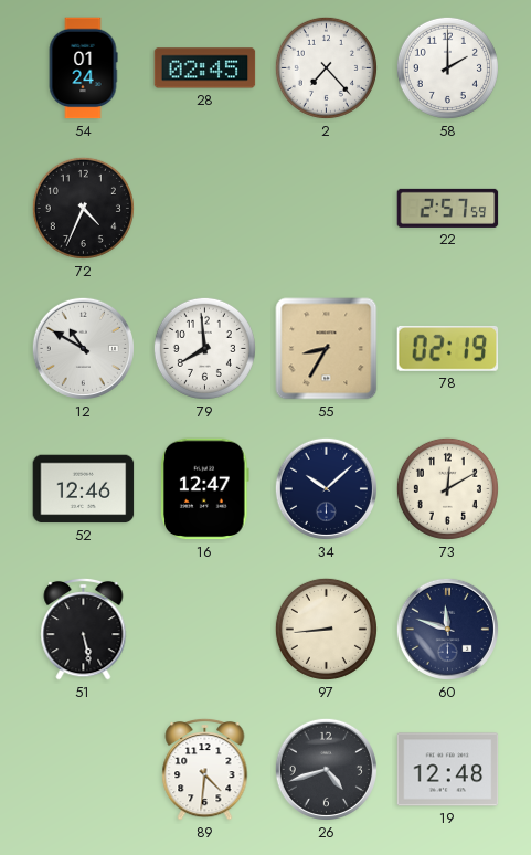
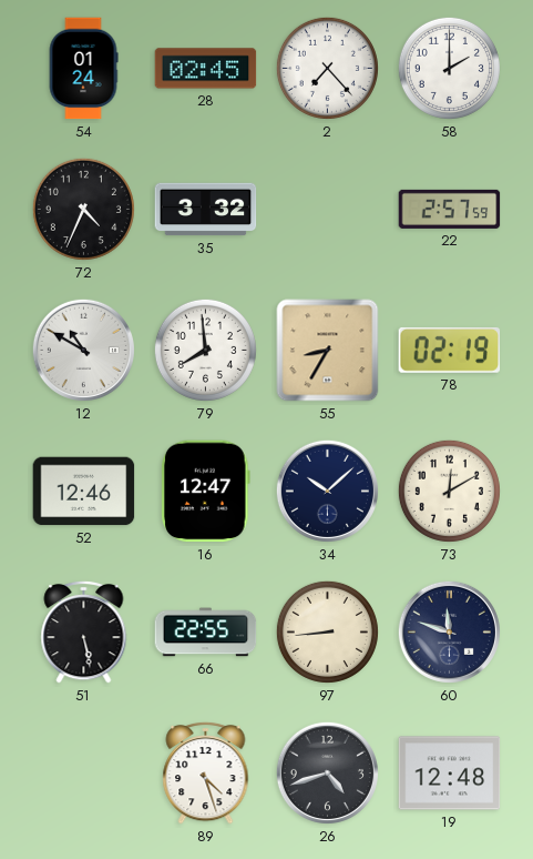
35: none -> 3:32 (206, 210)
66: none -> 22:55 (206, 633)
89: 4:31 -> 4:27 (206, 772)
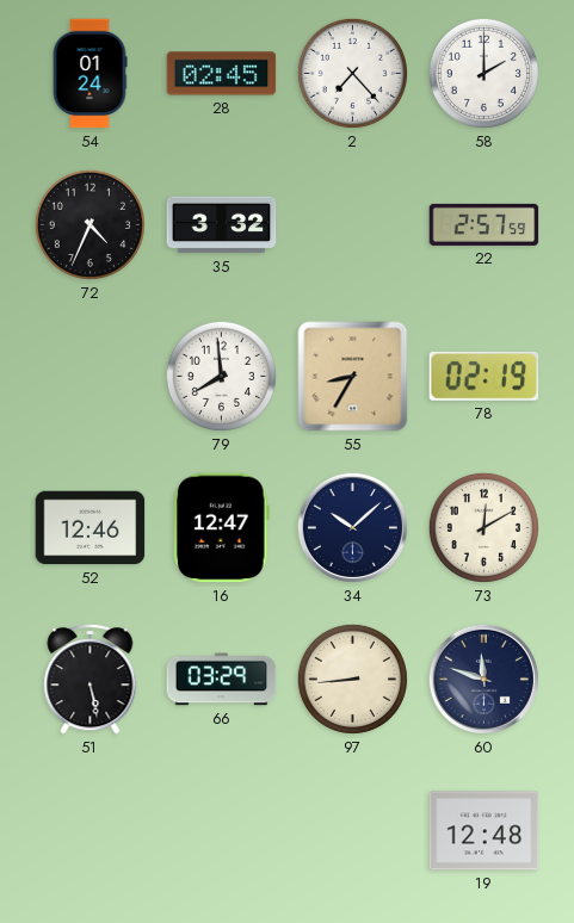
12: 10:50 -> none (83, 350)
66: 22:55 -> 03:29 (222, 680)
89: 4:27 -> none (206, 772)
26: 4:42 -> none (327, 772)
